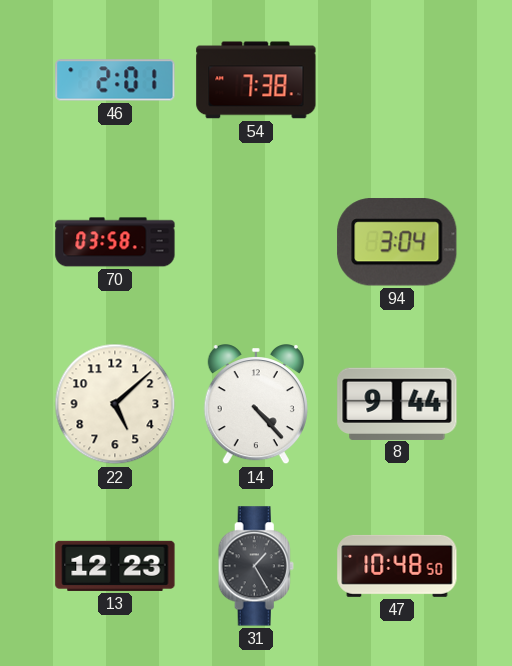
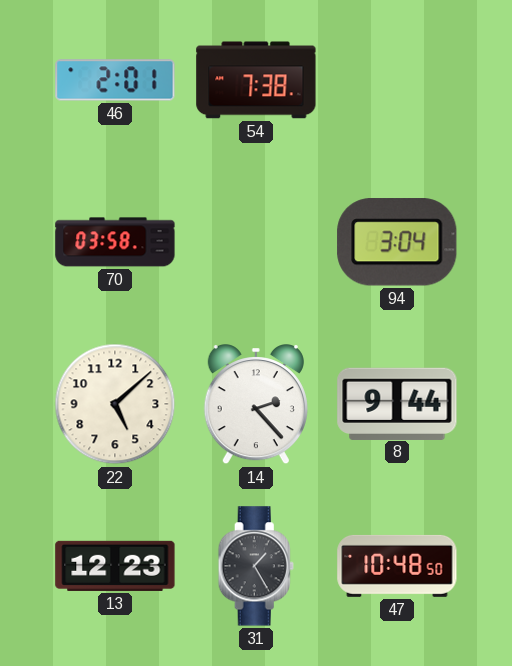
14: 4:23 -> 2:23 (256, 405)
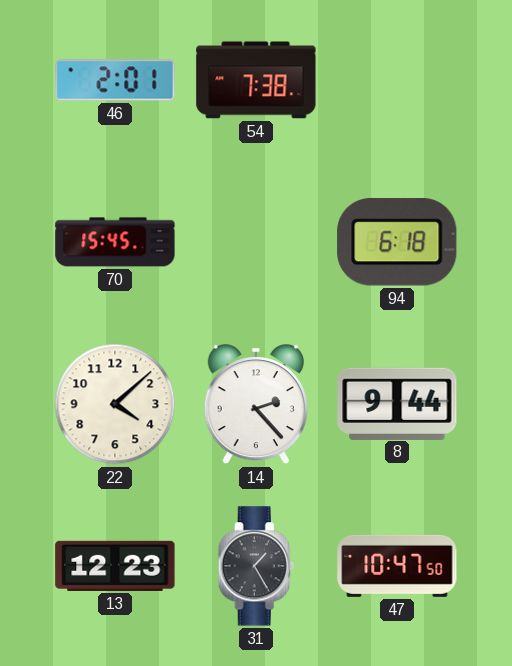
70: 03:58 -> 15:45 (115, 242)
94: 3:04 -> 6:18 (397, 243)
22: 5:08 -> 4:08 (115, 404)
47: 10:48 -> 10:47 (397, 566)
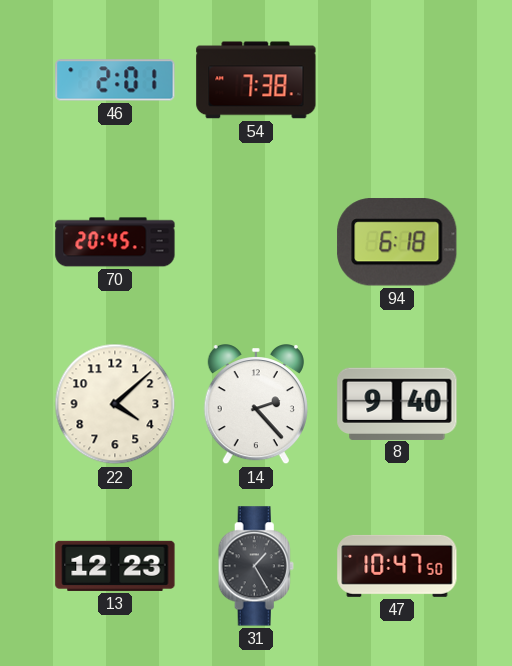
70: 15:45 -> 20:45 (115, 242)
8: 9:44 -> 9:40 (397, 403)
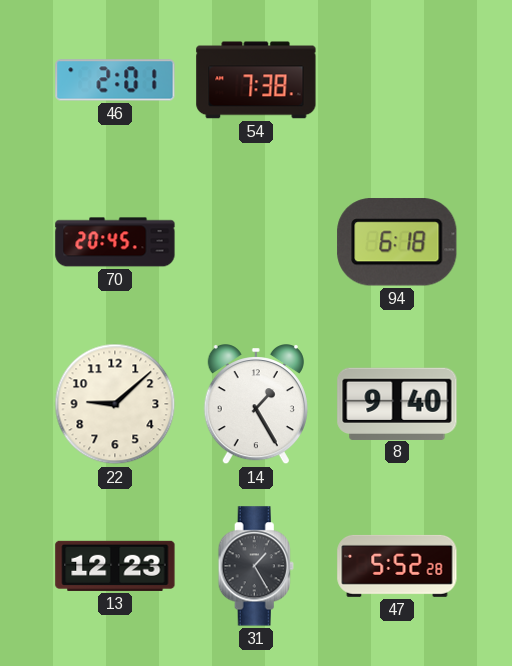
22: 4:08 -> 9:08 (115, 404)
14: 2:23 -> 1:25 (256, 405)
47: 10:47 -> 5:52 (397, 566)
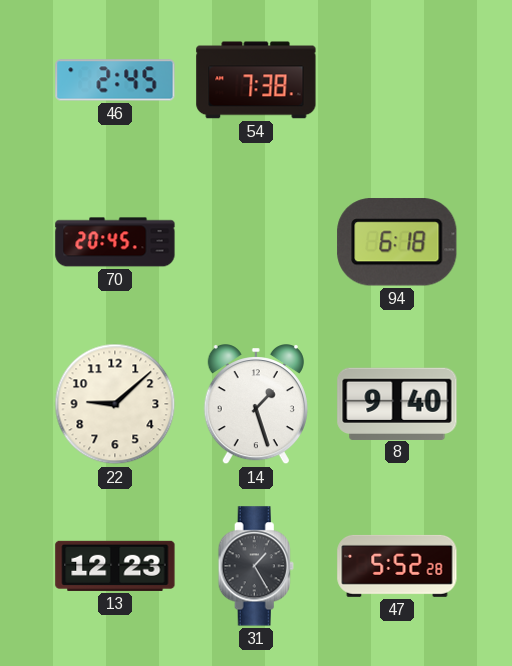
46: 2:01 -> 2:45 (115, 80)
14: 1:25 -> 1:27 (256, 405)
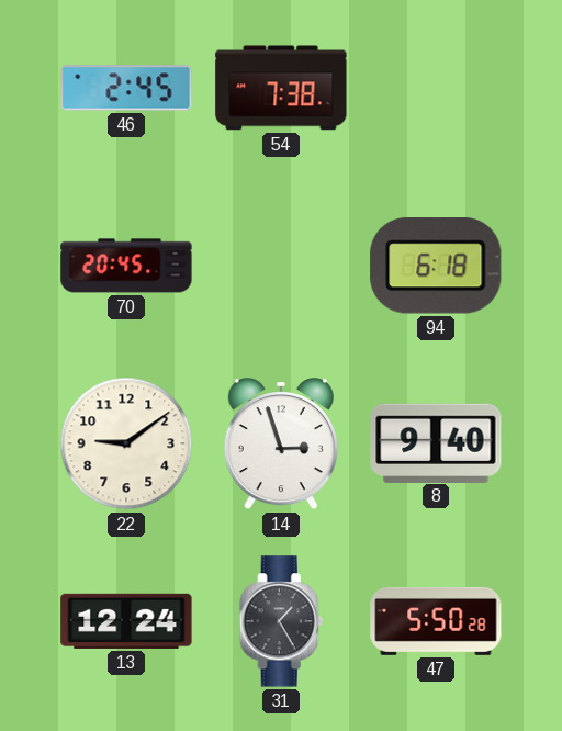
22: 9:08 -> 9:09 (126, 443)
14: 1:27 -> 2:57 (281, 445)
13: 12:23 -> 12:24 (126, 621)
47: 5:52 -> 5:50 (436, 621)
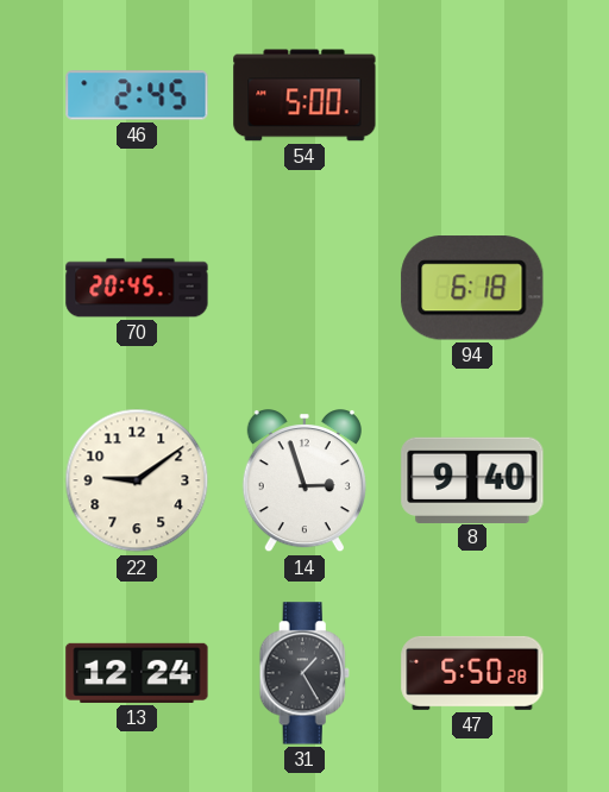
54: 7:38 -> 5:00 (304, 95)
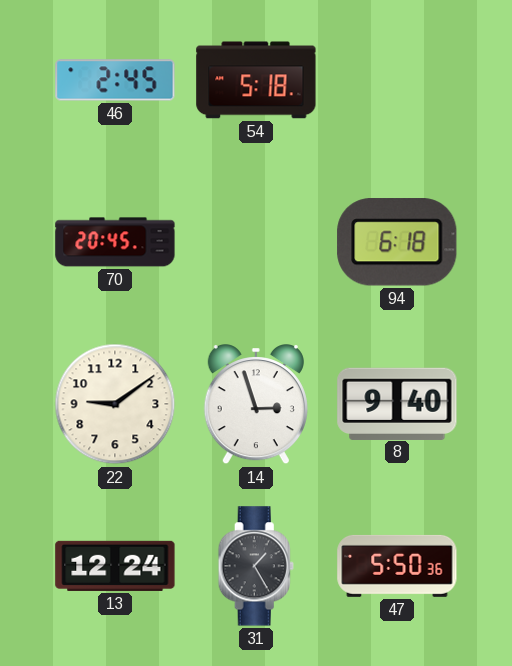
54: 5:00 -> 5:18 (256, 80)
47: 5:50:28 -> 5:50:36 (397, 566)
